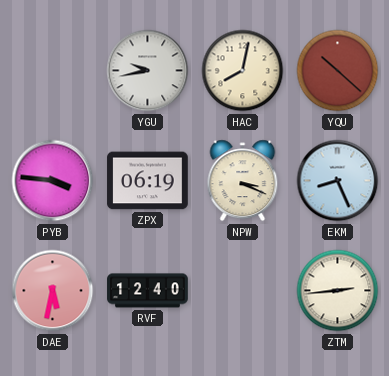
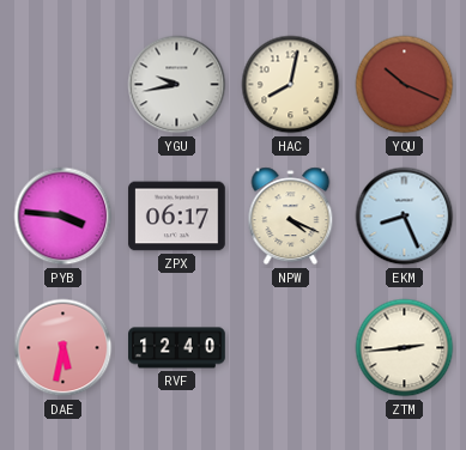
YQU: 10:22 -> 10:19 (405, 85)
ZPX: 06:19 -> 06:17 (177, 217)
NPW: 3:19 -> 4:19 (291, 217)
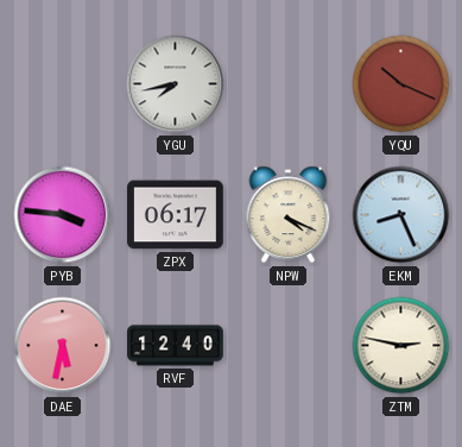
YGU: 9:43 -> 7:43 (176, 84)
HAC: 8:02 -> none (291, 85)
ZTM: 2:44 -> 2:47 (401, 346)
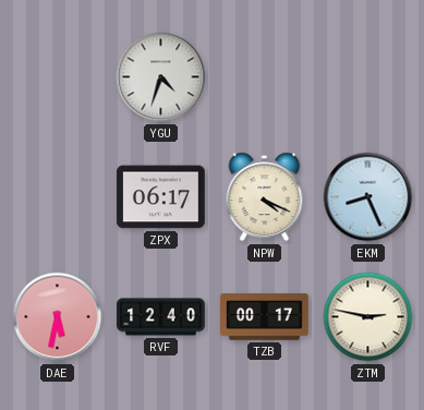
YGU: 7:43 -> 4:33 (161, 77)
YQU: 10:19 -> none (401, 84)
PYB: 3:46 -> none (63, 215)
TZB: none -> 00:17 (265, 317)
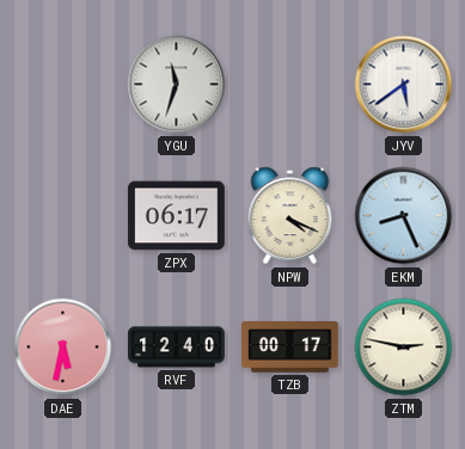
YGU: 4:33 -> 11:33 (177, 85)
JYV: none -> 5:39 (404, 85)
